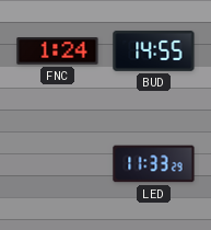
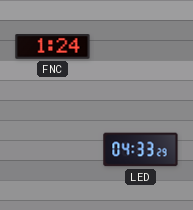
BUD: 14:55 -> none (154, 50)
LED: 11:33 -> 04:33 (141, 150)
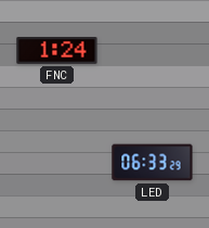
LED: 04:33 -> 06:33 (153, 163)
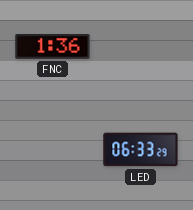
FNC: 1:24 -> 1:36 (53, 47)
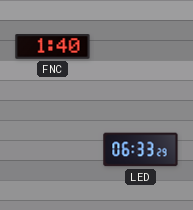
FNC: 1:36 -> 1:40 (53, 47)
